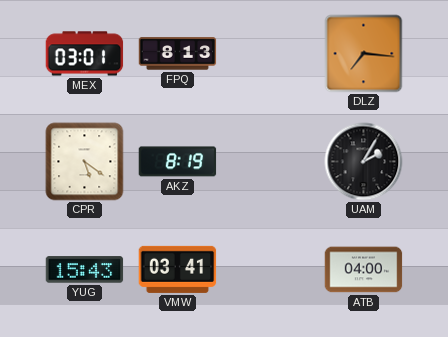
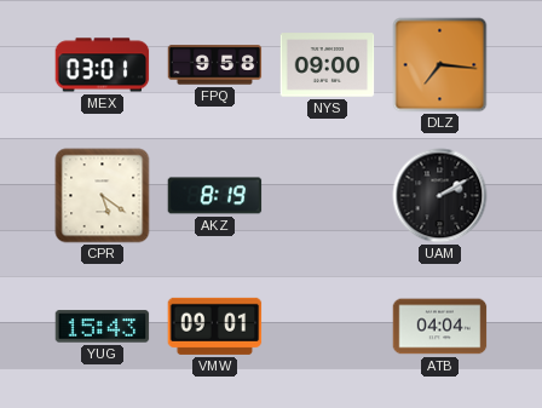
FPQ: 8:13 -> 9:58 (215, 65)
NYS: none -> 09:00 (328, 65)
UAM: 2:05 -> 2:10 (440, 196)
VMW: 03:41 -> 09:01 (215, 326)
ATB: 04:00 -> 04:04 (440, 327)
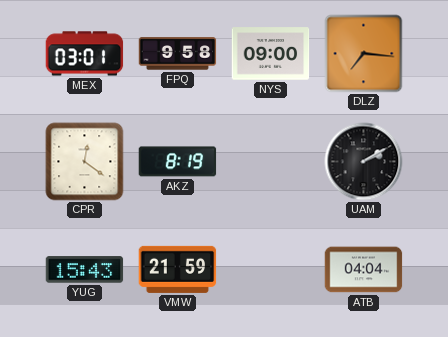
CPR: 5:21 -> 12:21 (85, 162)
VMW: 09:01 -> 21:59 (178, 269)
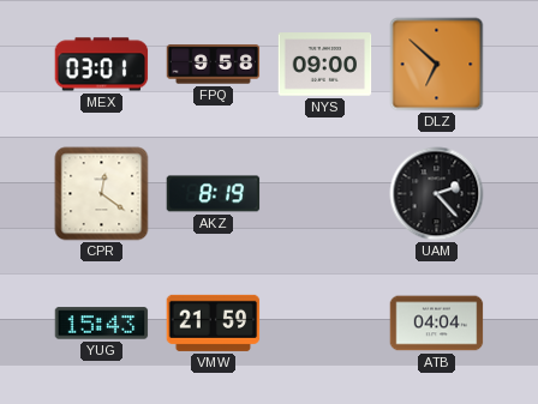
DLZ: 7:16 -> 6:52 (437, 65)
UAM: 2:10 -> 2:23 (437, 194)
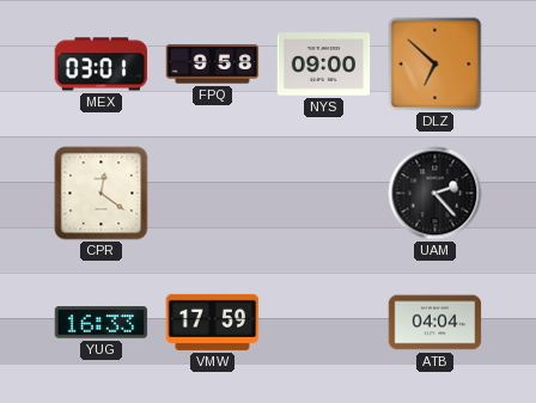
AKZ: 8:19 -> none (214, 194)
YUG: 15:43 -> 16:33 (102, 323)
VMW: 21:59 -> 17:59 (213, 322)
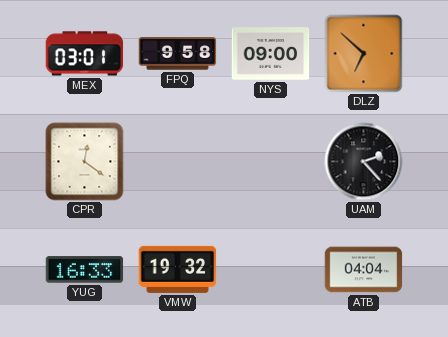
VMW: 17:59 -> 19:32 (178, 269)
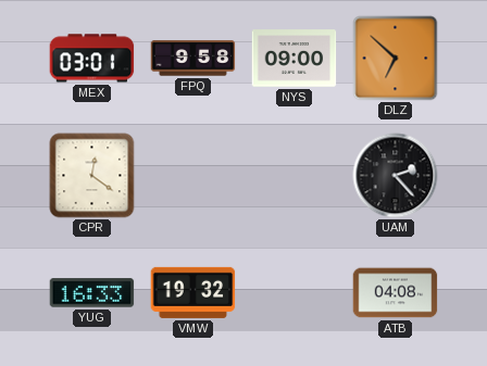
ATB: 04:04 -> 04:08 (396, 293)
